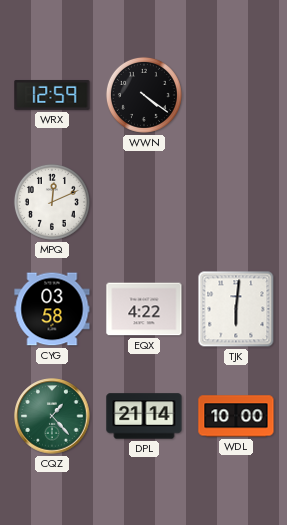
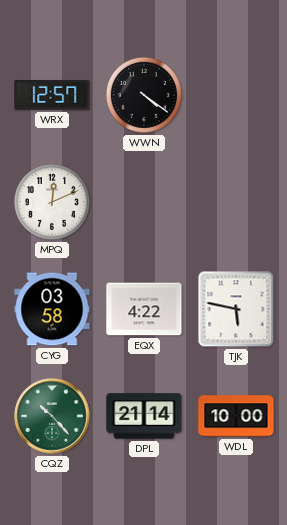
WRX: 12:59 -> 12:57 (52, 95)
TJK: 6:01 -> 5:47 (236, 309)
CQZ: 1:23 -> 10:23 (52, 416)
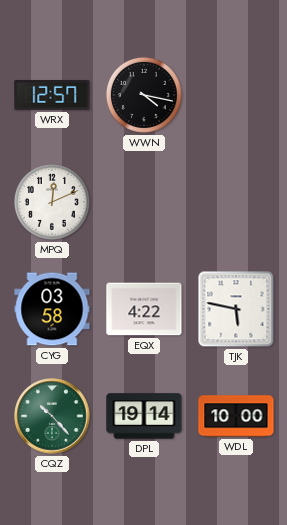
WWN: 4:21 -> 4:17 (144, 95)
DPL: 21:14 -> 19:14 (144, 416)
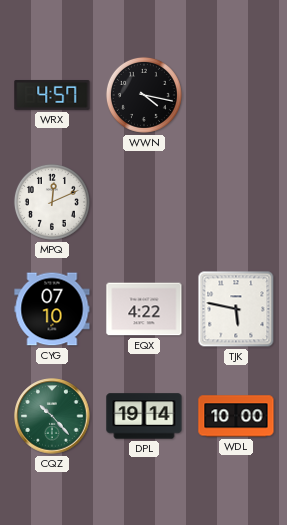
WRX: 12:57 -> 4:57 (52, 95)
CYG: 03:58 -> 07:10 (52, 309)
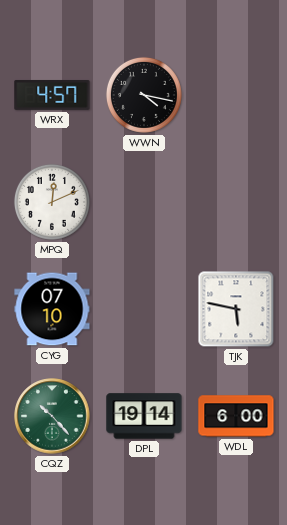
EQX: 4:22 -> none (144, 309)
WDL: 10:00 -> 6:00 (236, 416)
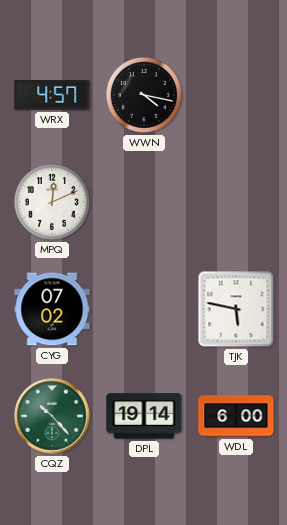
CYG: 07:10 -> 07:02 (52, 309)
